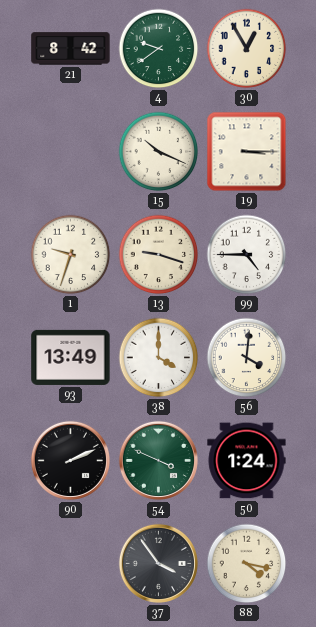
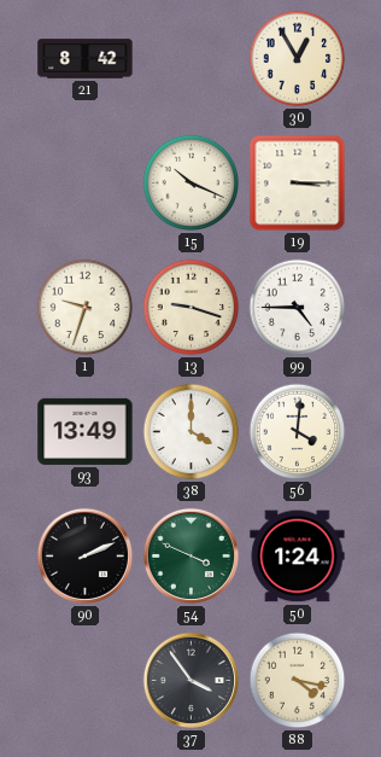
4: 9:39 -> none (159, 49)
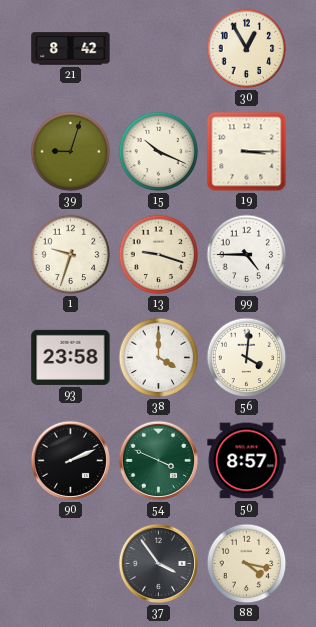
39: none -> 9:03 (71, 152)
93: 13:49 -> 23:58 (71, 357)
50: 1:24 -> 8:57 (247, 461)
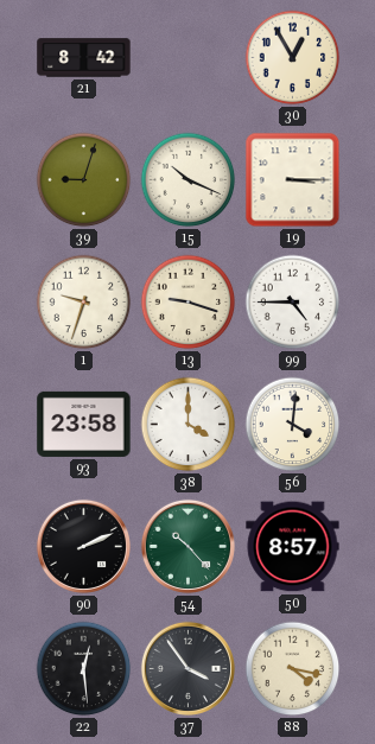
54: 3:49 -> 10:23 (188, 546)
22: none -> 12:29 (84, 669)
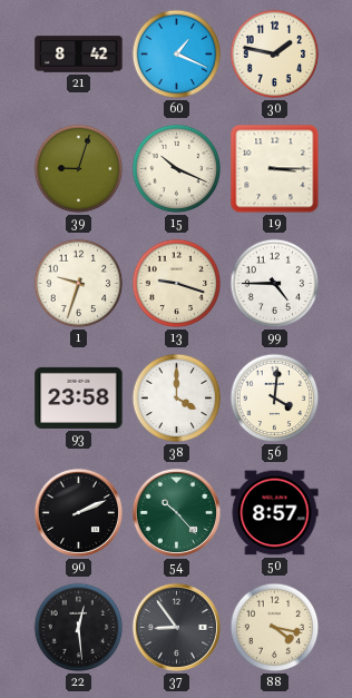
60: none -> 1:19 (177, 55)
30: 12:55 -> 1:47 (275, 55)
37: 3:54 -> 8:54 (176, 627)
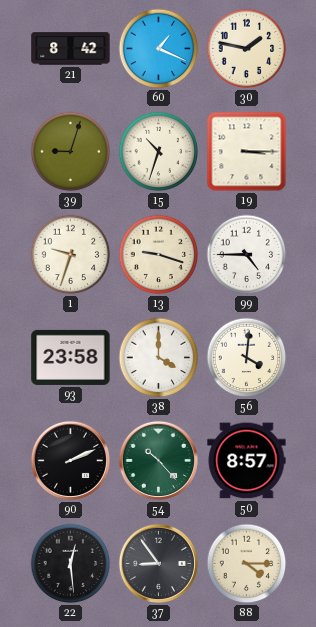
15: 10:19 -> 10:33 (159, 152)
88: 4:17 -> 4:15 (247, 564)
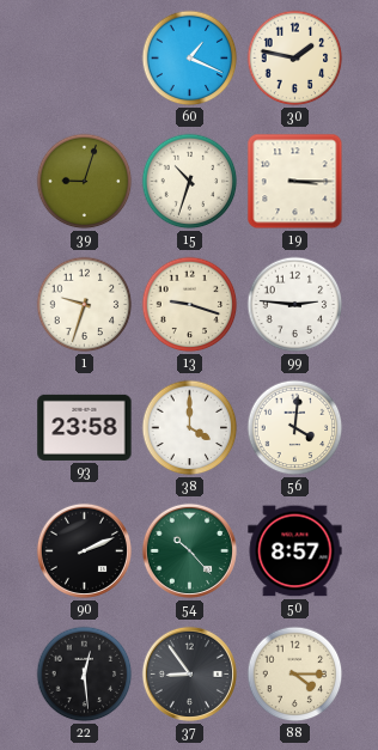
21: 8:42 -> none (71, 49)
99: 4:45 -> 2:46 (295, 305)
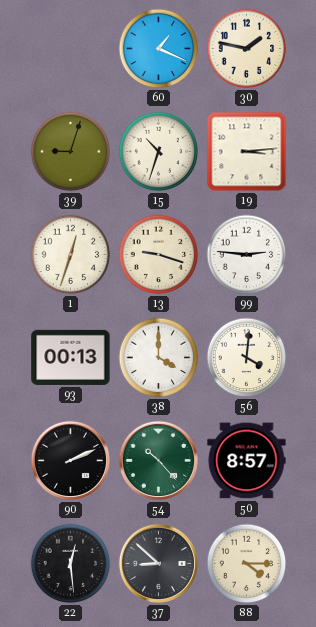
19: 3:15 -> 3:14 (247, 152)
1: 9:33 -> 12:33 (71, 255)
93: 23:58 -> 00:13 (71, 357)
37: 8:54 -> 8:52 (158, 563)
